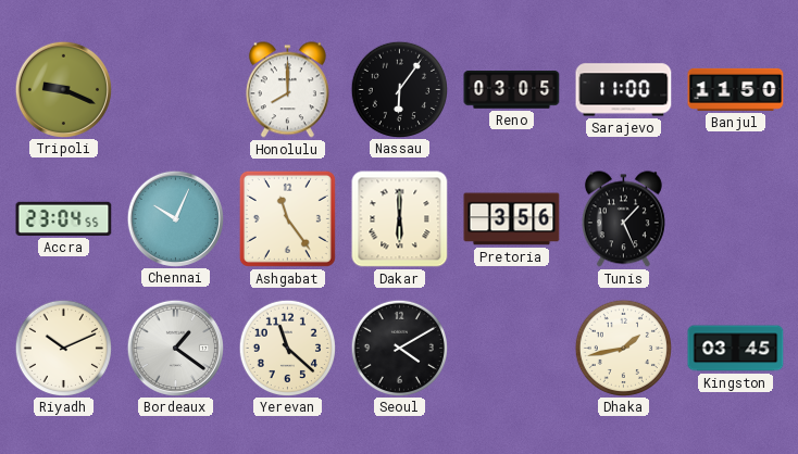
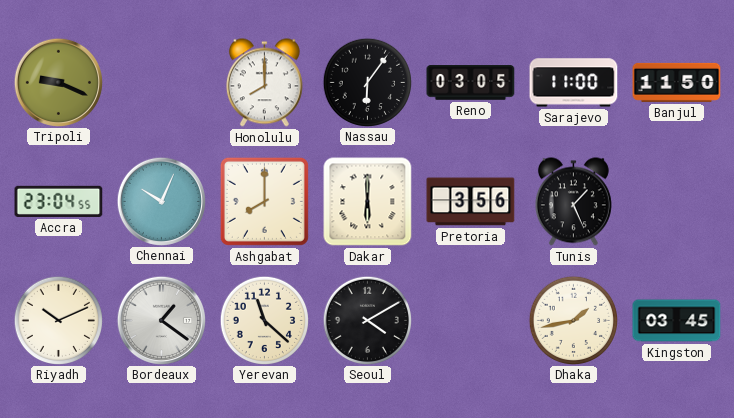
Ashgabat: 11:24 -> 8:00 (264, 201)
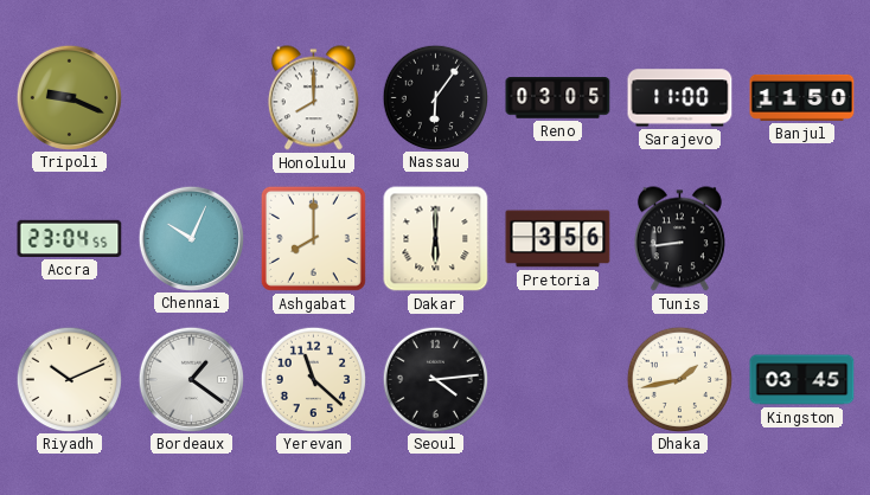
Tunis: 1:26 -> 8:44 (679, 239)
Seoul: 4:10 -> 4:14 (435, 379)
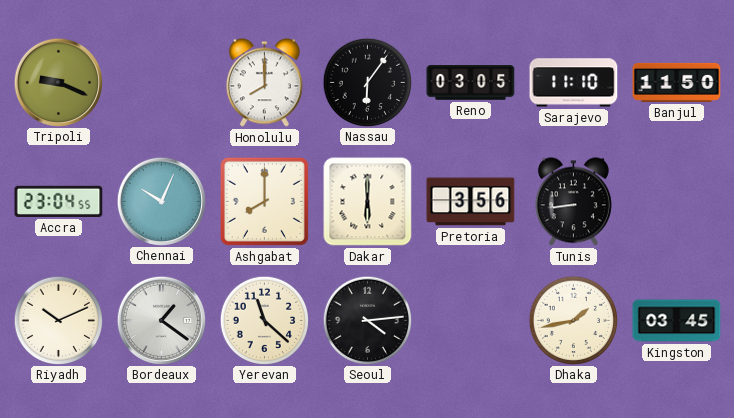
Sarajevo: 11:00 -> 11:10 (574, 83)
